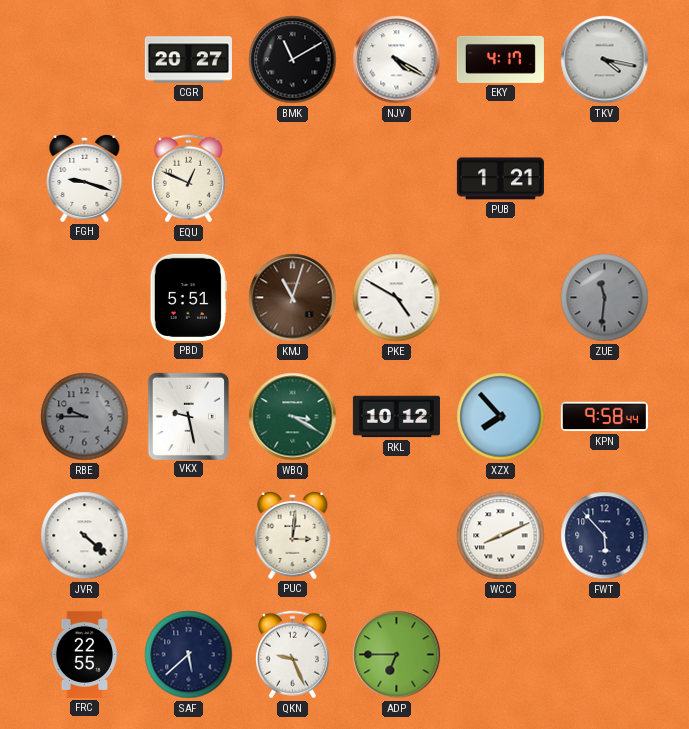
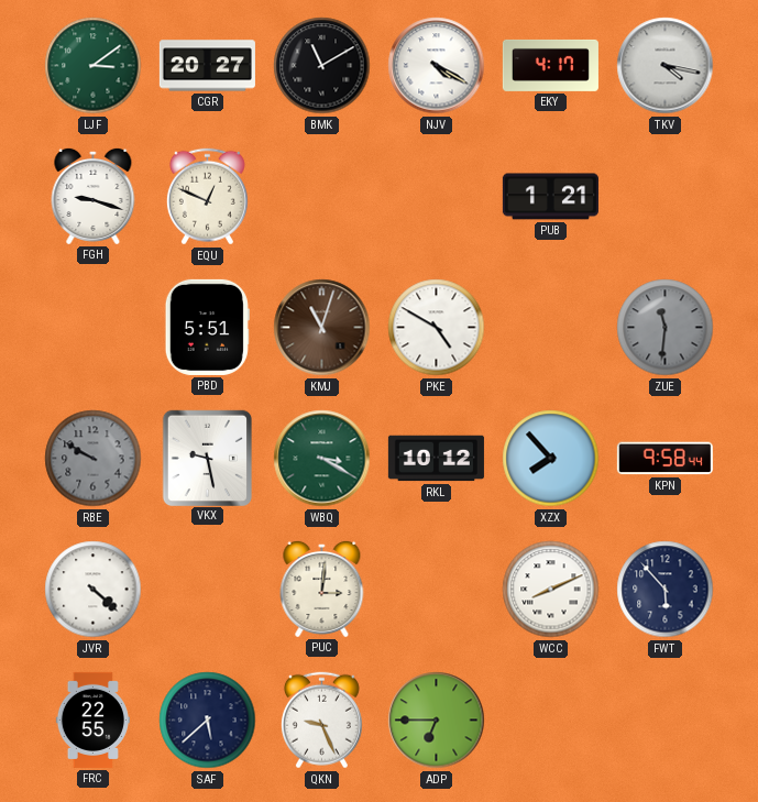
LJF: none -> 3:09 (94, 66)
RBE: 9:45 -> 9:50 (94, 459)
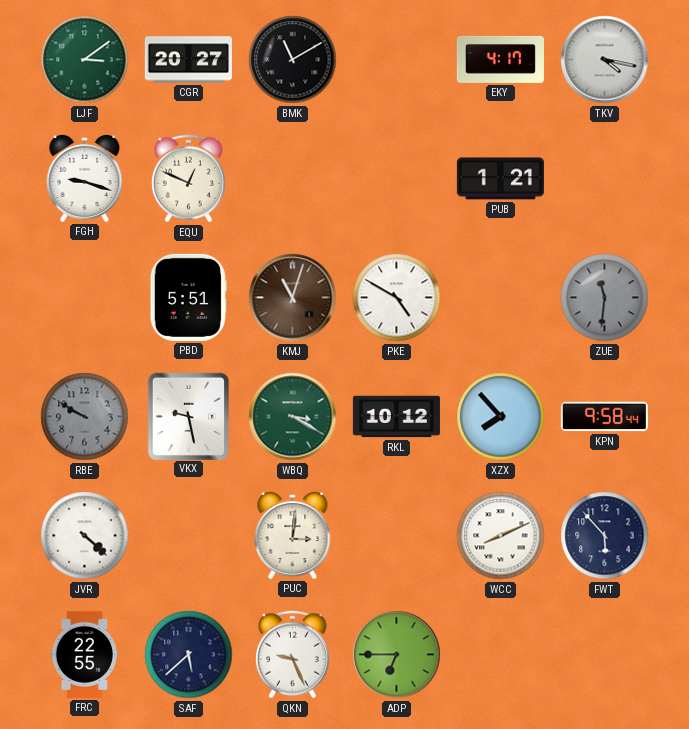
NJV: 4:20 -> none (437, 66)
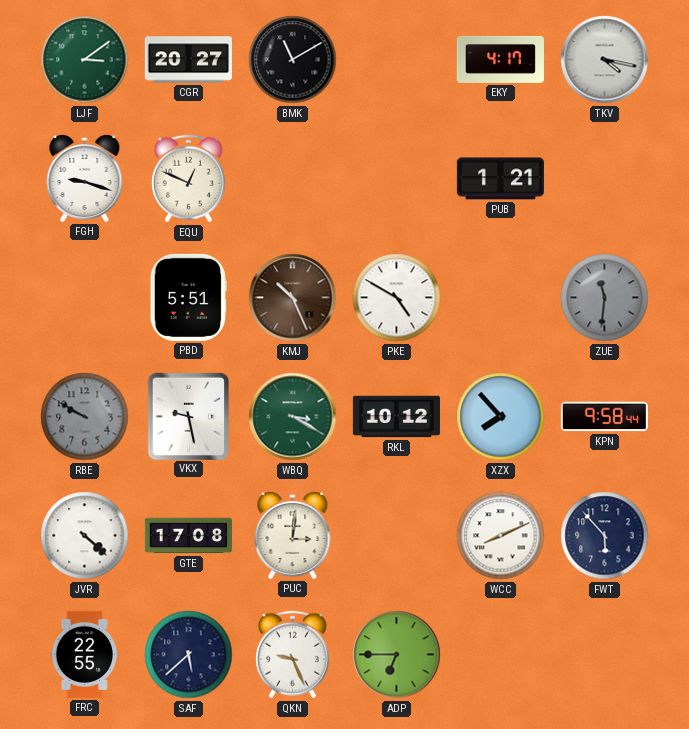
KMJ: 11:03 -> 10:26 (293, 298)
GTE: none -> 17:08 (188, 536)
